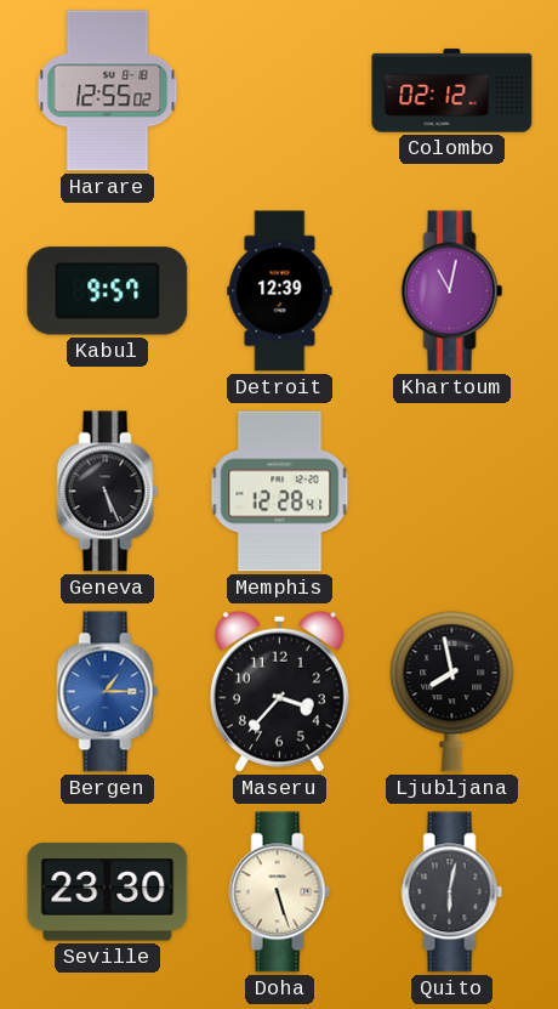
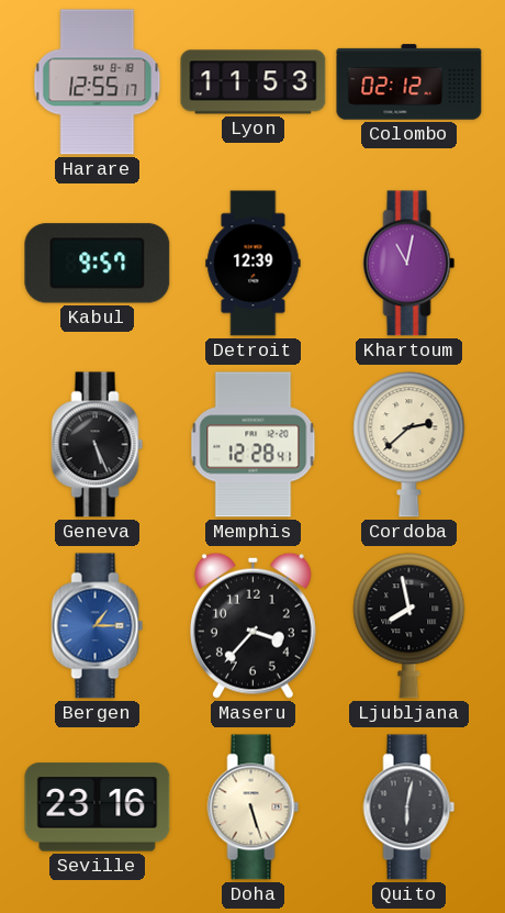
Harare: 12:55:02 -> 12:55:17 (98, 82)
Lyon: none -> 11:53 (254, 82)
Cordoba: none -> 2:38 (409, 445)
Seville: 23:30 -> 23:16 (98, 808)
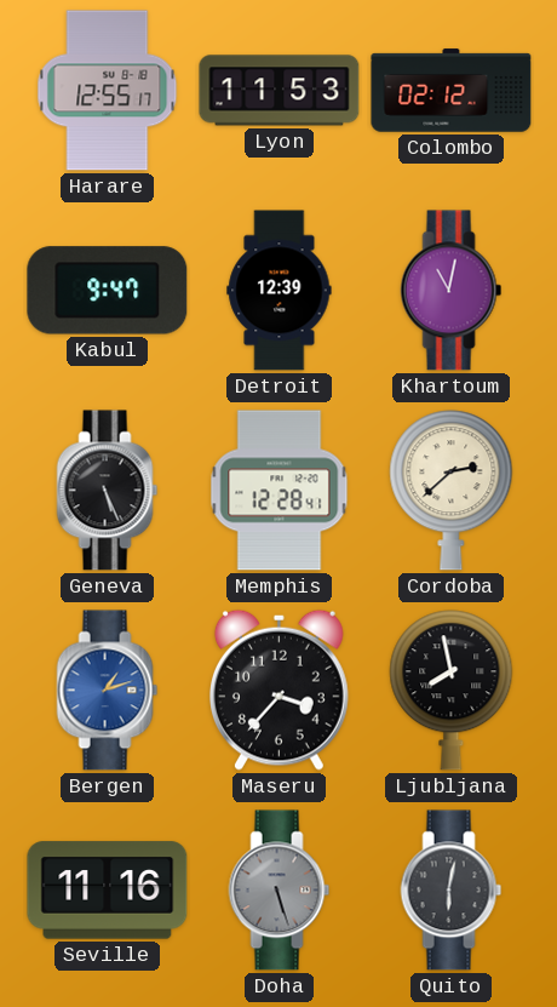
Kabul: 9:57 -> 9:47 (108, 291)
Bergen: 1:15 -> 1:12 (108, 691)
Seville: 23:16 -> 11:16 (108, 891)
Doha dial: cream -> grey (280, 891)
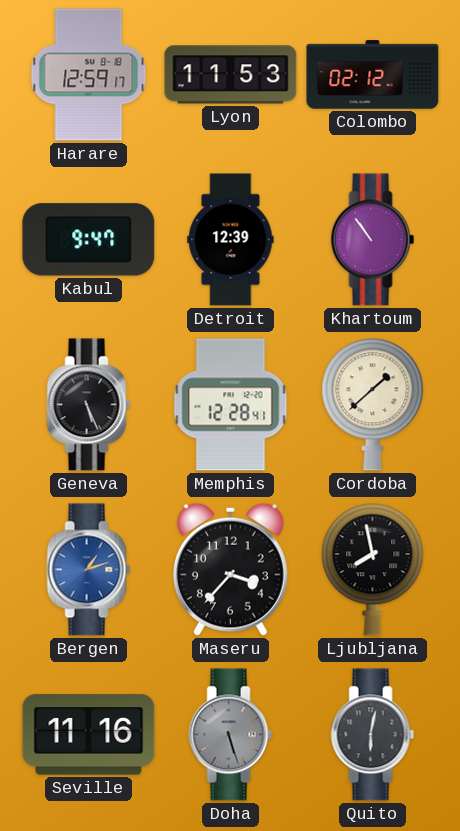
Harare: 12:55 -> 12:59 (89, 75)
Khartoum: 11:02 -> 10:54 (373, 240)
Cordoba: 2:38 -> 1:38 (373, 405)
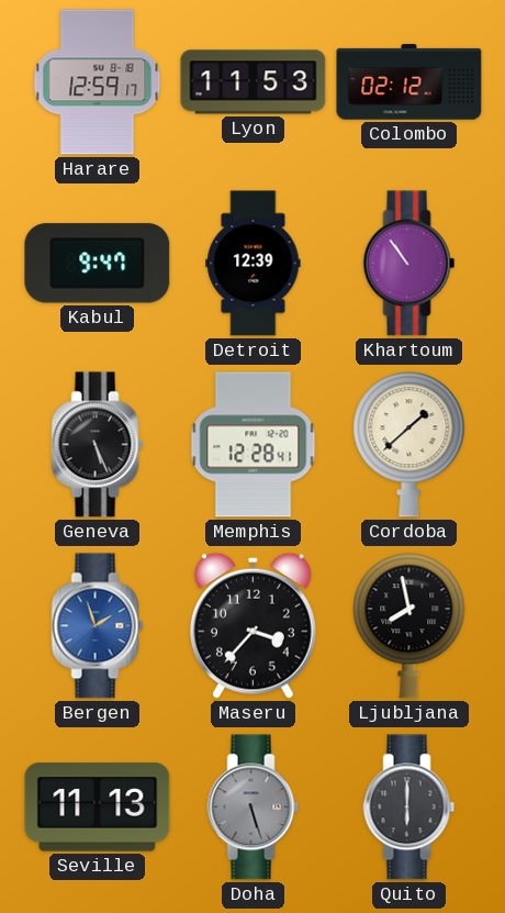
Bergen: 1:12 -> 1:57 (98, 626)
Seville: 11:16 -> 11:13 (98, 808)
Quito: 6:02 -> 6:00 (409, 808)
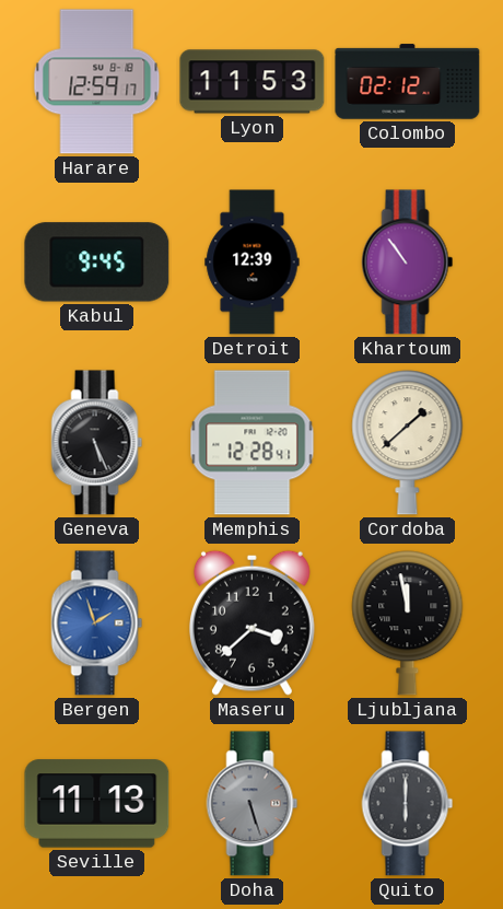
Kabul: 9:47 -> 9:45 (97, 263)
Maseru: 3:37 -> 3:38 (251, 622)
Ljubljana: 7:58 -> 11:58 (408, 624)
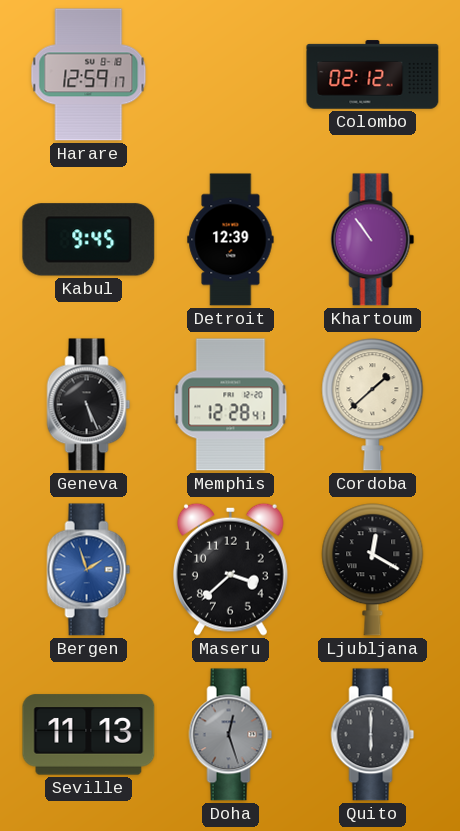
Lyon: 11:53 -> none (253, 82)
Ljubljana: 11:58 -> 12:20 (373, 570)
Doha: 5:27 -> 12:27 (231, 735)
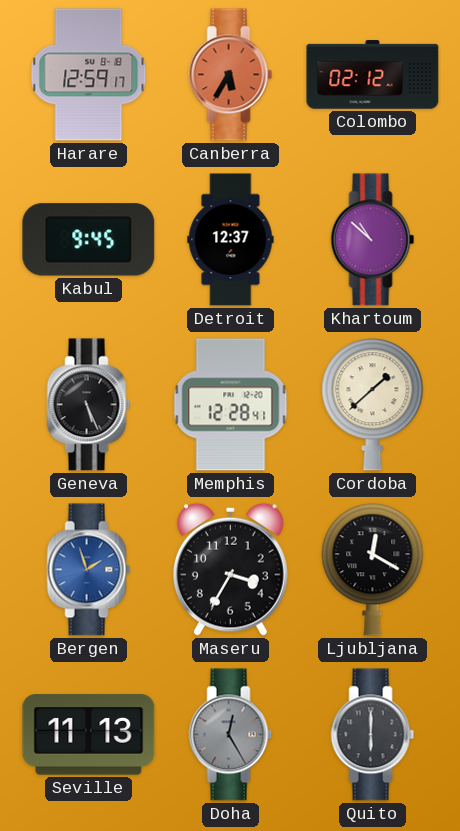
Canberra: none -> 5:35 (231, 75)
Detroit: 12:39 -> 12:37 (231, 240)
Khartoum: 10:54 -> 10:52 (373, 240)
Maseru: 3:38 -> 3:35 (230, 569)
Doha: 12:27 -> 12:25 (231, 735)
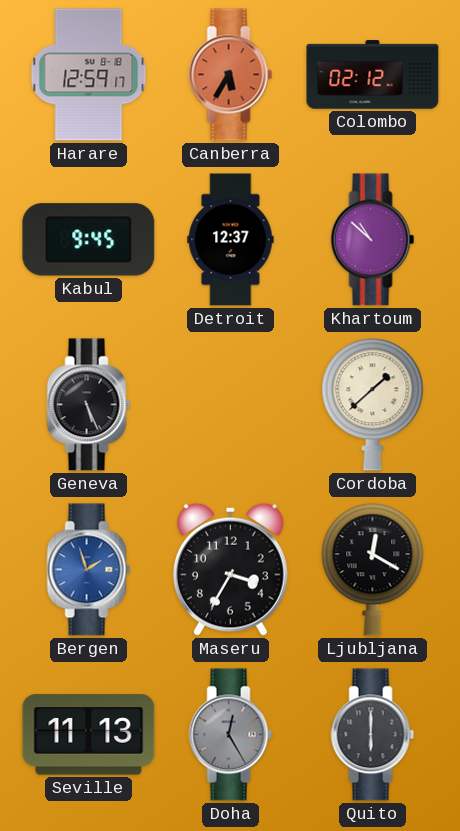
Memphis: 12:28 -> none (231, 405)
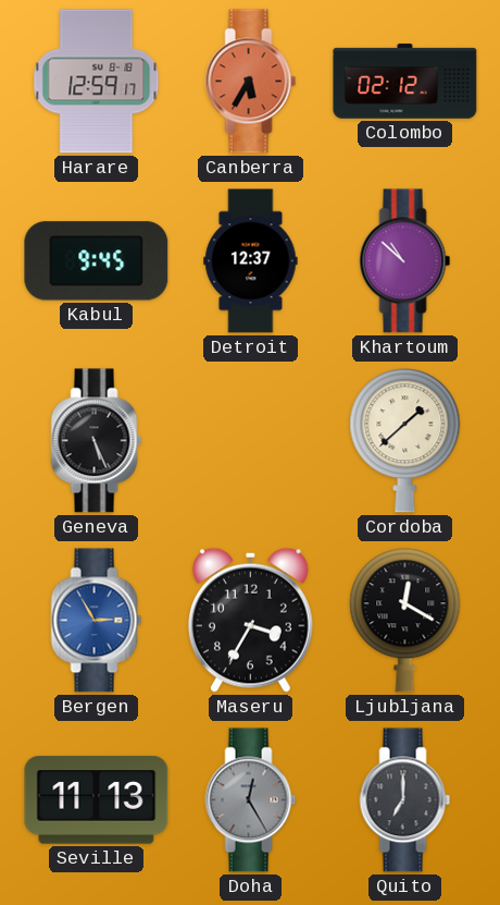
Bergen: 1:57 -> 2:55 (97, 621)
Quito: 6:00 -> 7:00 (405, 800)
